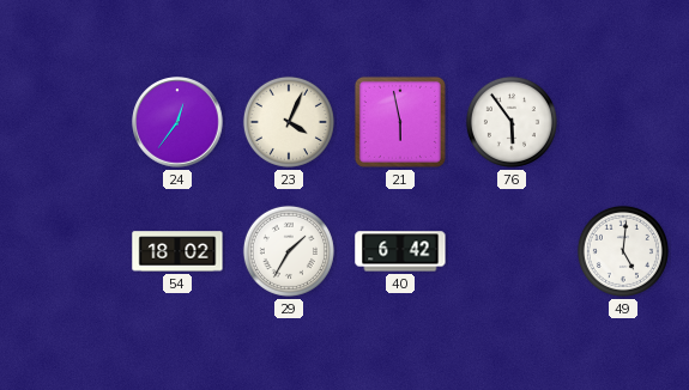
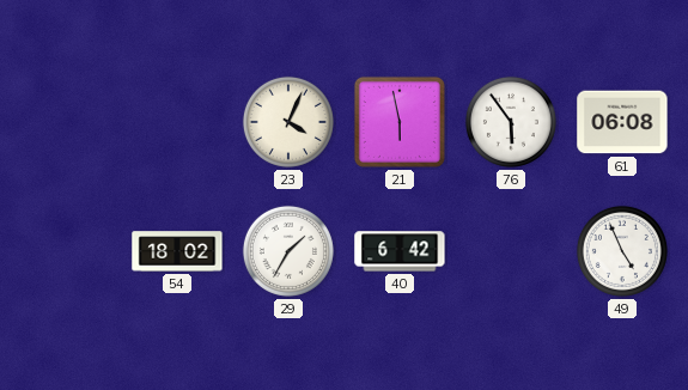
24: 12:36 -> none (177, 122)
61: none -> 06:08 (622, 122)
49: 5:01 -> 4:56 (622, 251)
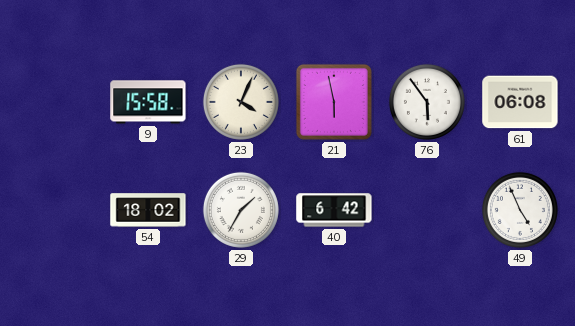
9: none -> 15:58 (148, 102)
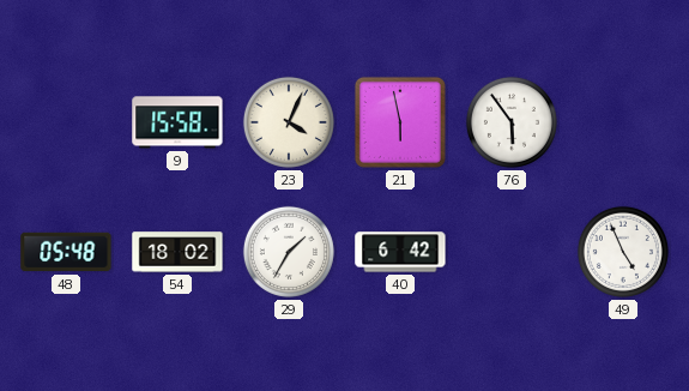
61: 06:08 -> none (520, 102)
48: none -> 05:48 (66, 252)
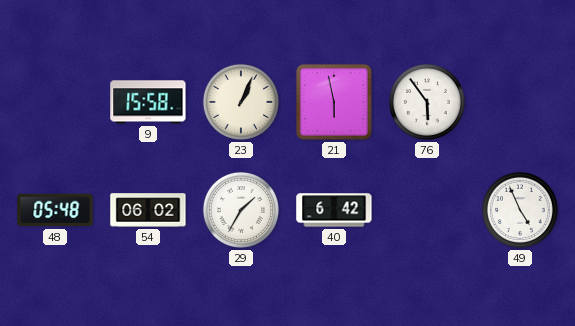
23: 4:04 -> 1:04 (241, 102)
54: 18:02 -> 06:02 (148, 210)
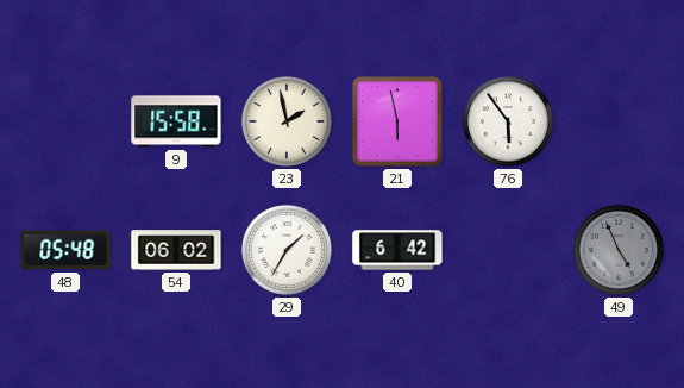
23: 1:04 -> 1:58 (287, 121)
49 dial: white -> grey (619, 250)
